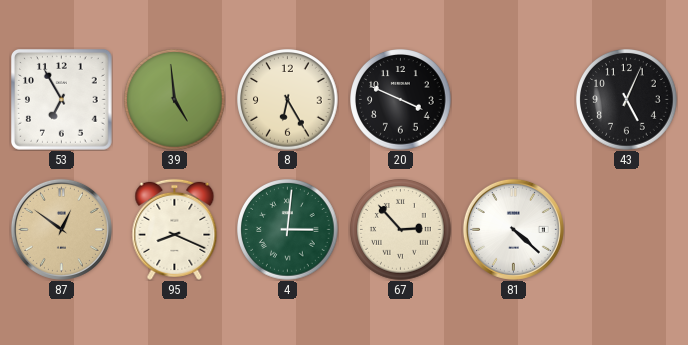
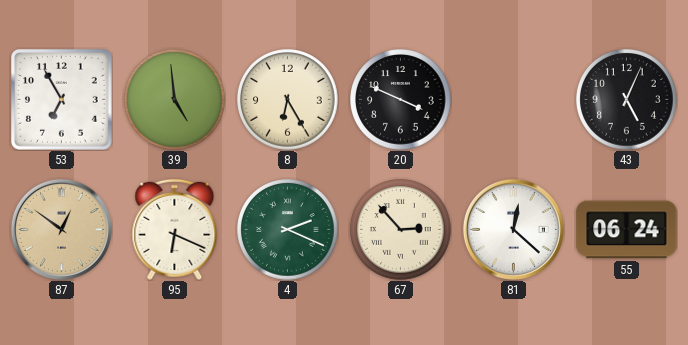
95: 8:19 -> 6:19 (175, 229)
4: 3:01 -> 2:19 (288, 230)
81: 4:22 -> 12:22 (513, 229)
55: none -> 06:24 (627, 230)
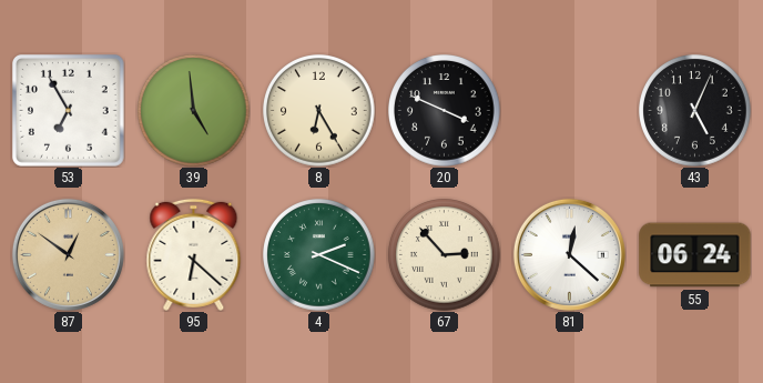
95: 6:19 -> 6:22 (194, 254)
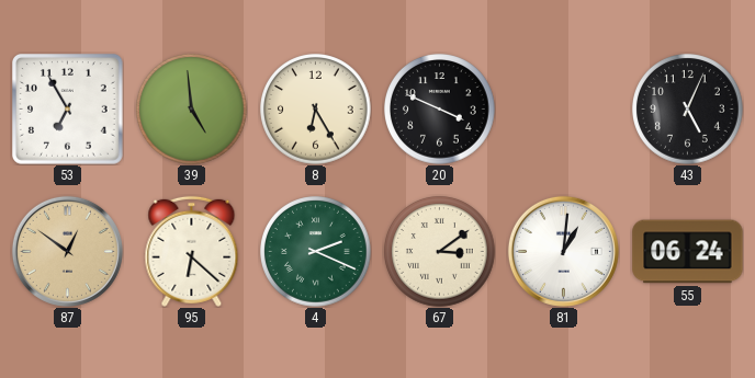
67: 2:53 -> 3:09 (440, 252)
81: 12:22 -> 1:01 (563, 251)
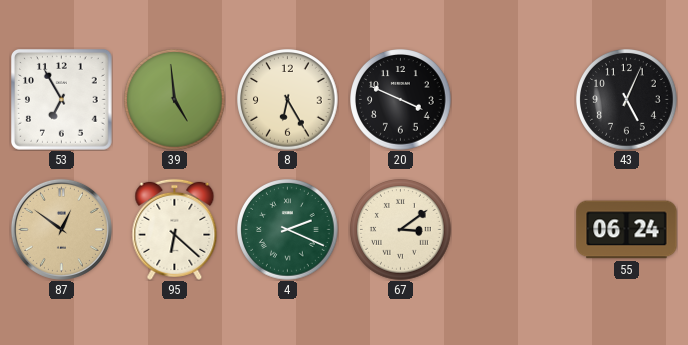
81: 1:01 -> none (563, 251)
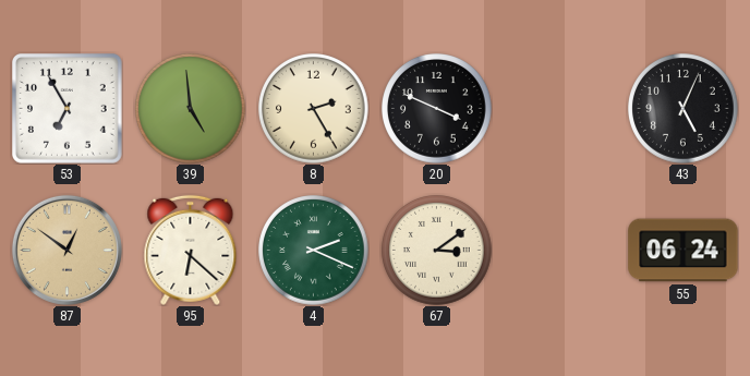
8: 6:25 -> 2:25 (314, 109)
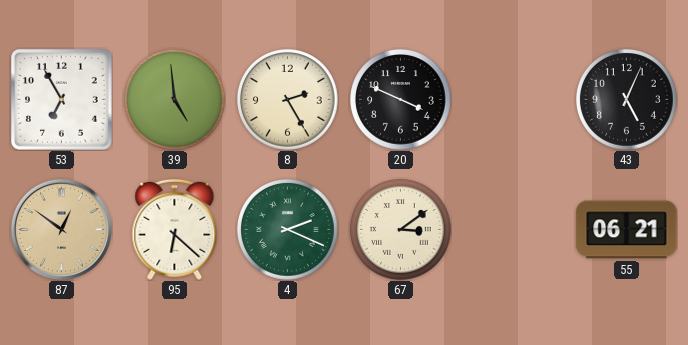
55: 06:24 -> 06:21 (627, 230)
